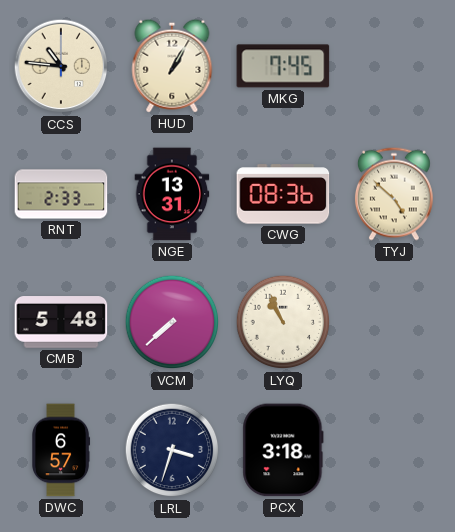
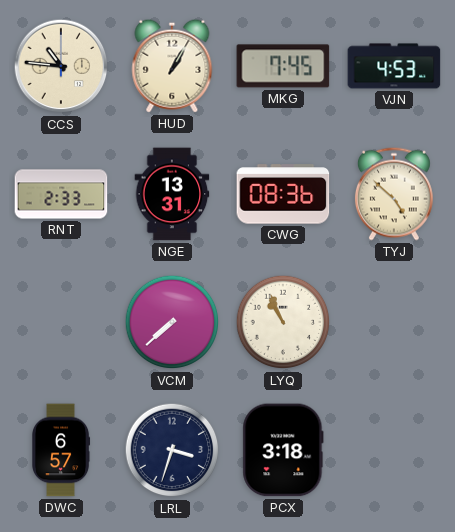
VJN: none -> 4:53 (394, 66)
CMB: 5:48 -> none (61, 322)
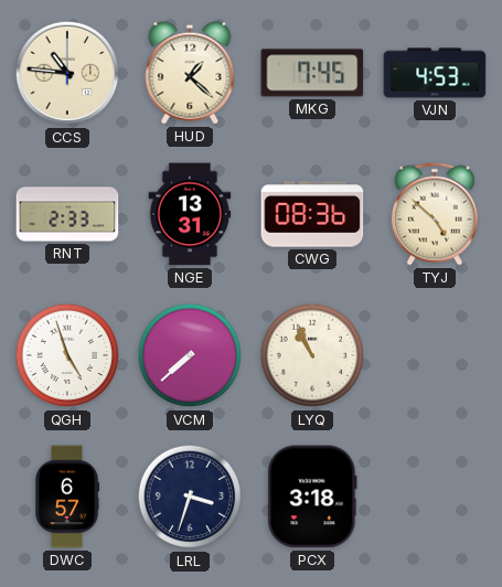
HUD: 1:05 -> 1:22 (190, 73)
QGH: none -> 4:57 (67, 355)
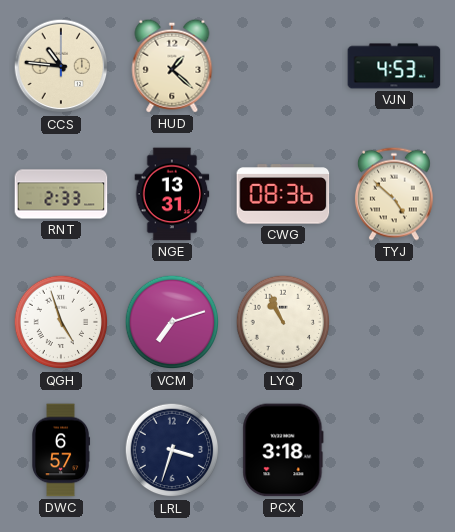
MKG: 7:45 -> none (312, 73)
VCM: 7:38 -> 7:12 (172, 322)
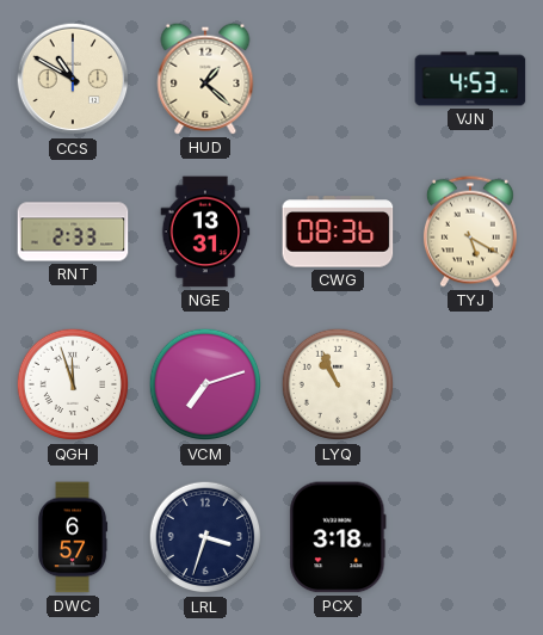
CCS: 10:46 -> 10:50 (73, 79)
TYJ: 4:52 -> 5:20 (470, 232)
QGH: 4:57 -> 11:57 (73, 384)
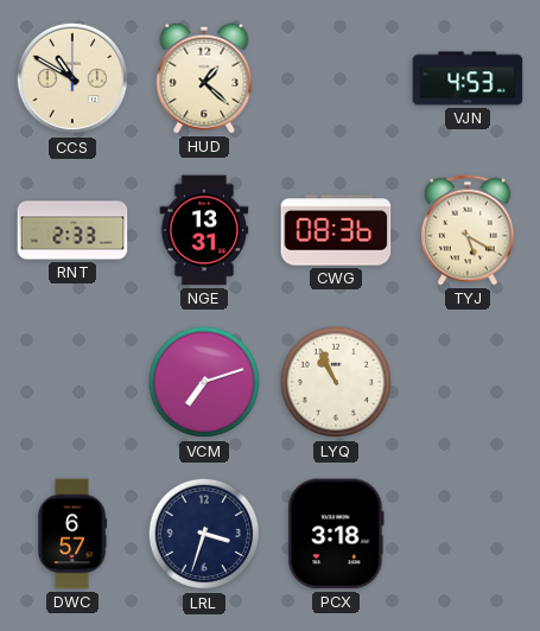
QGH: 11:57 -> none (73, 384)
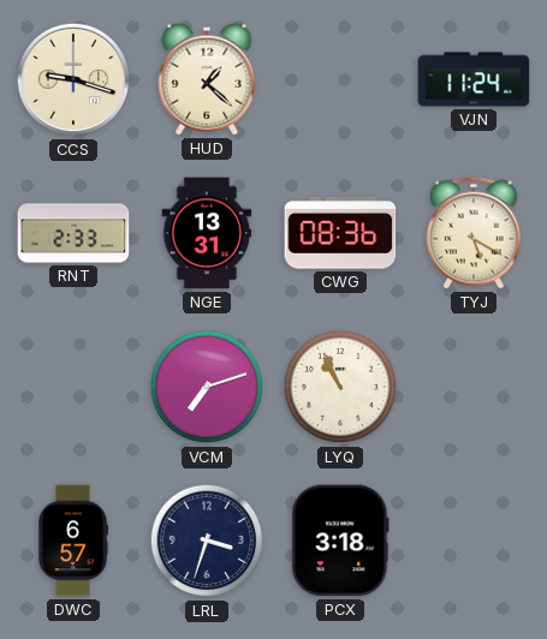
CCS: 10:50 -> 9:18 (73, 79)
VJN: 4:53 -> 11:24 (474, 79)
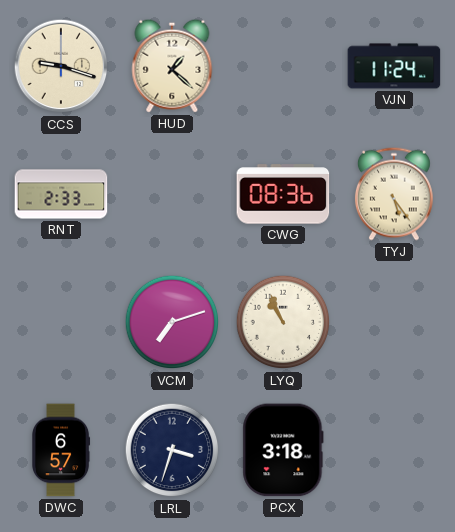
NGE: 13:31 -> none (207, 233)
TYJ: 5:20 -> 5:24 (394, 194)
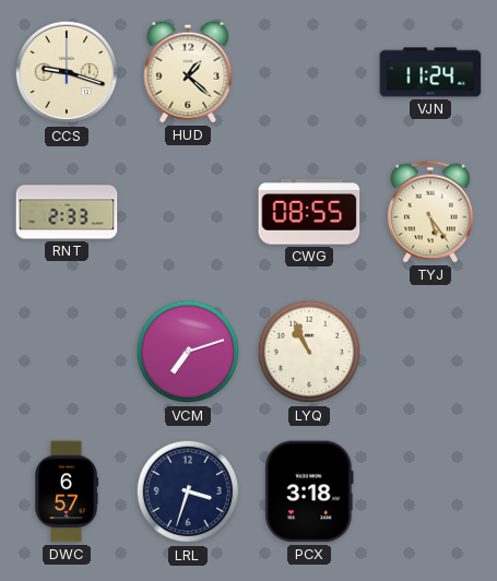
CWG: 08:36 -> 08:55 (309, 212)
